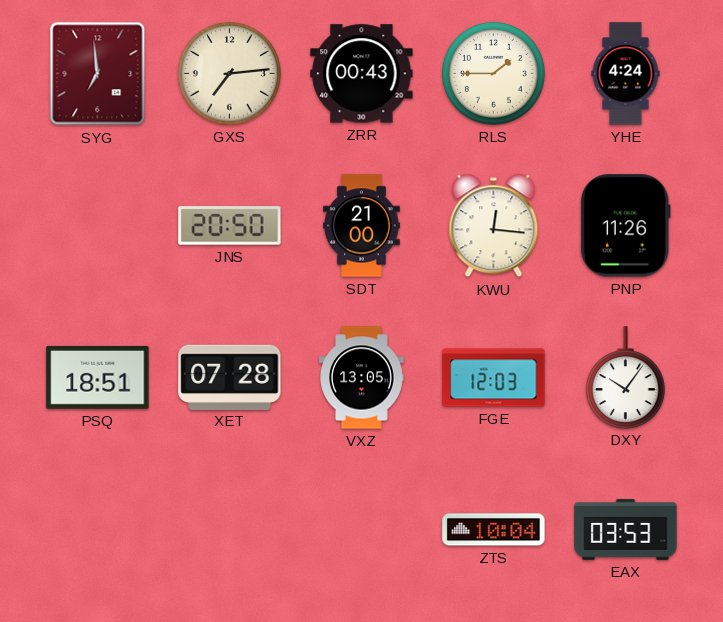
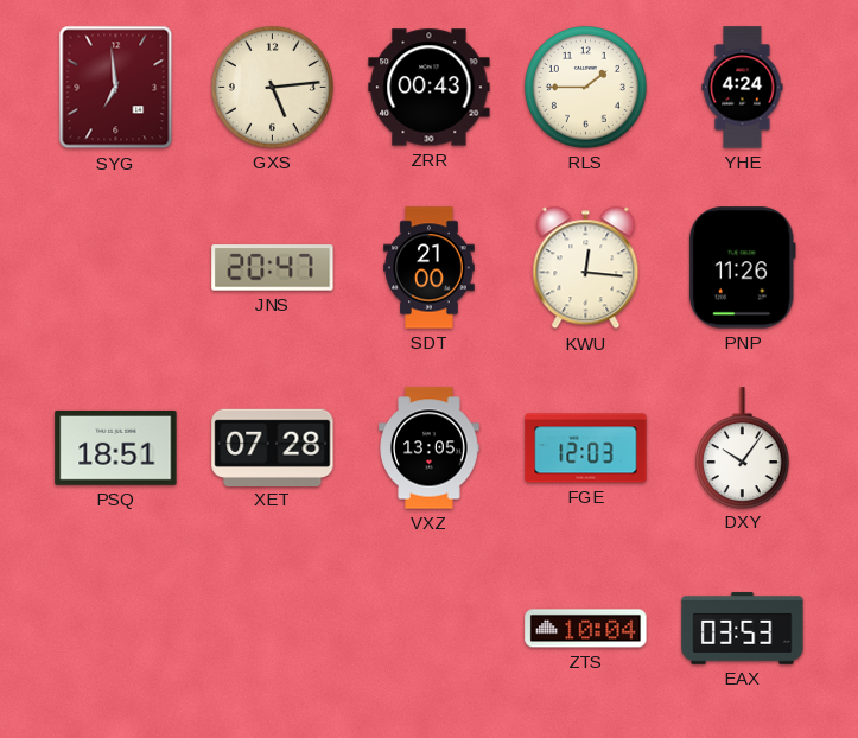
GXS: 7:14 -> 5:14 (272, 87)
JNS: 20:50 -> 20:47 (273, 268)
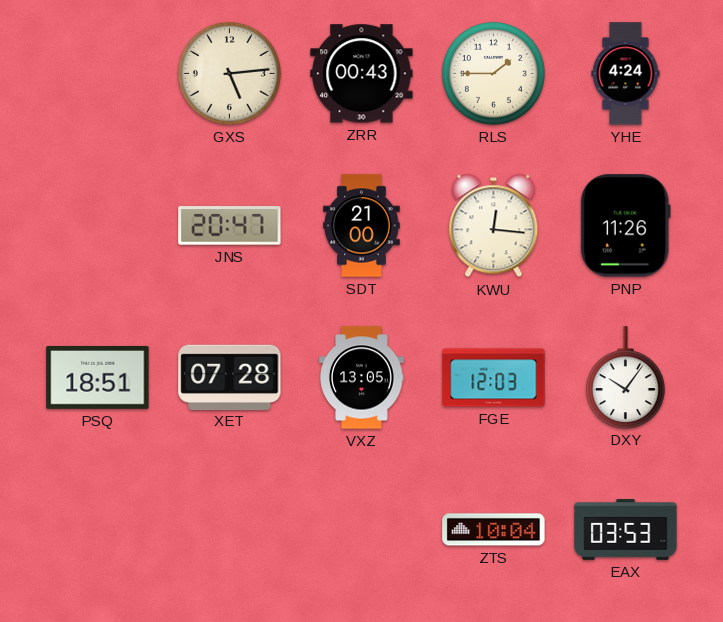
SYG: 6:59 -> none (116, 88)
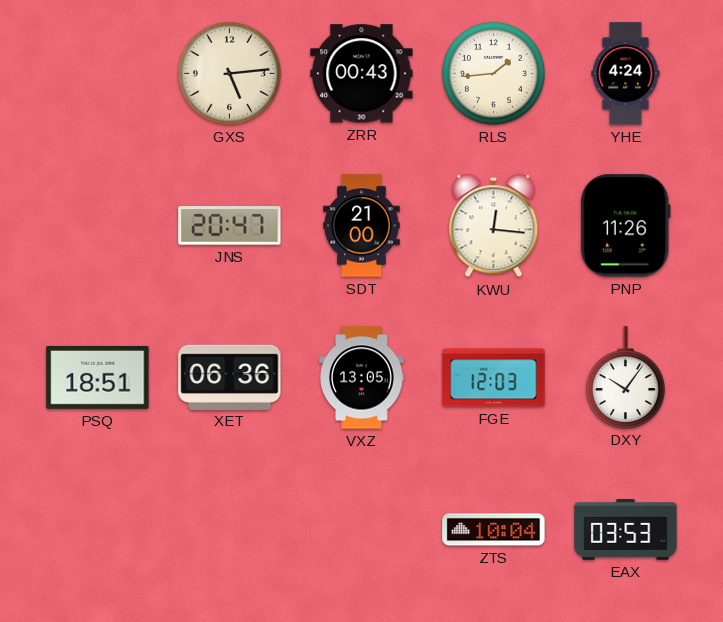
RLS: 1:45 -> 1:44 (493, 73)
XET: 07:28 -> 06:36 (230, 377)
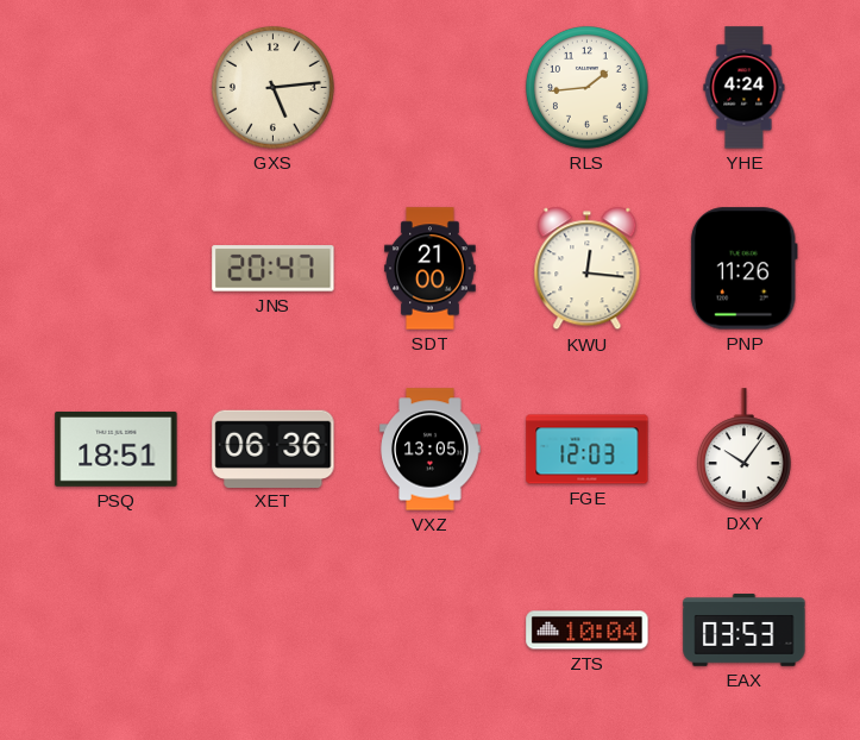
ZRR: 00:43 -> none (362, 74)
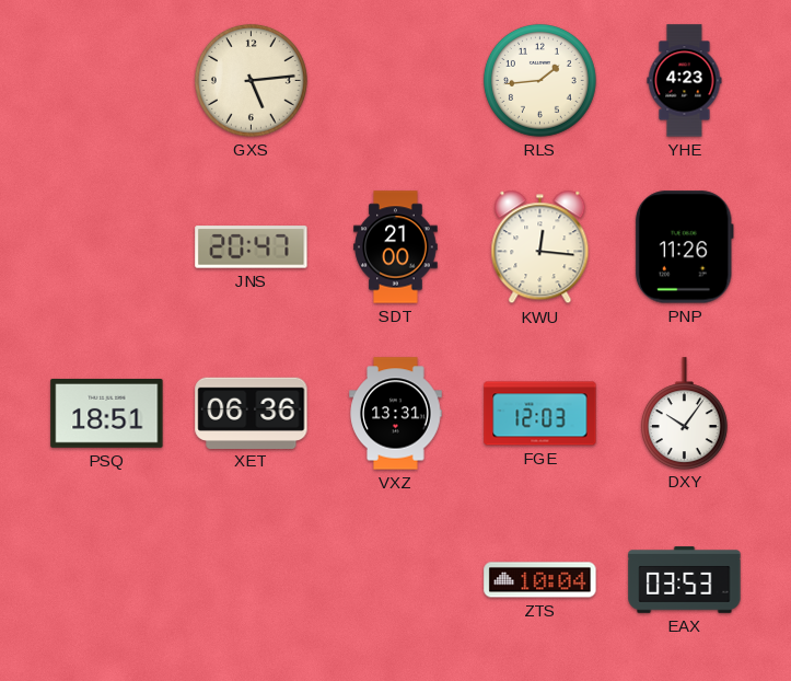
YHE: 4:24 -> 4:23 (685, 81)
VXZ: 13:05 -> 13:31 (396, 414)
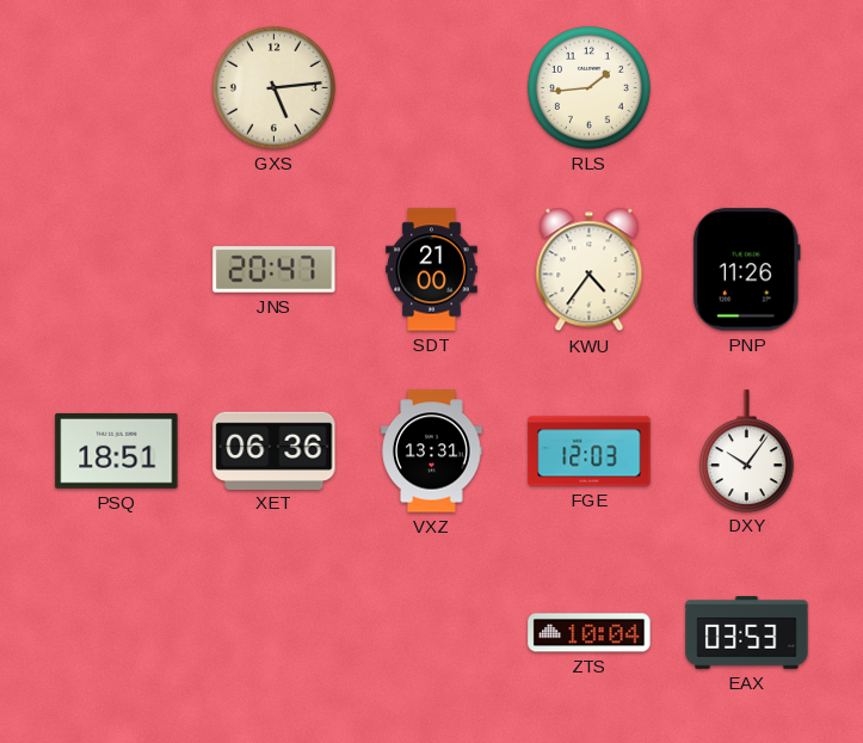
YHE: 4:23 -> none (685, 81)
KWU: 12:16 -> 4:36 (590, 270)
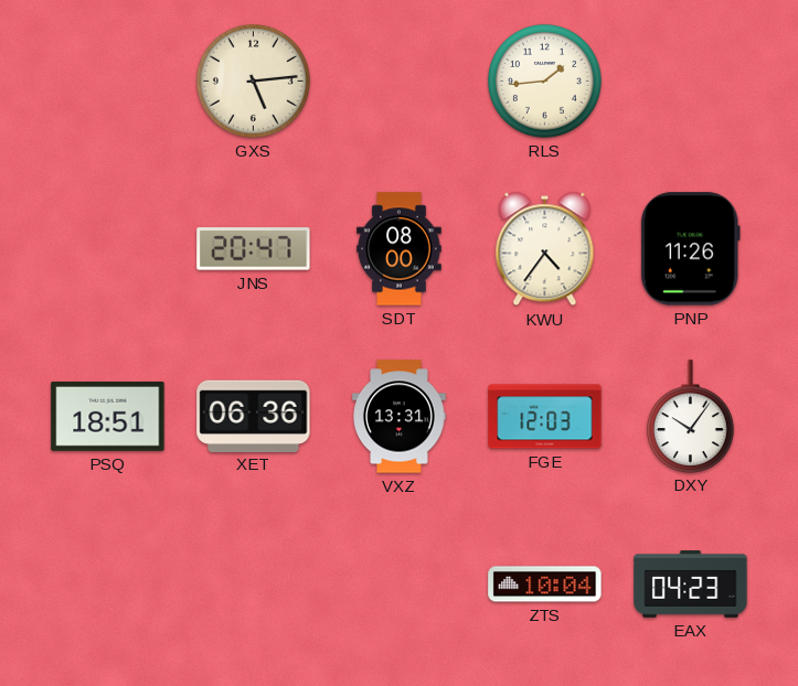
SDT: 21:00 -> 08:00 (400, 249)
EAX: 03:53 -> 04:23 (691, 585)
